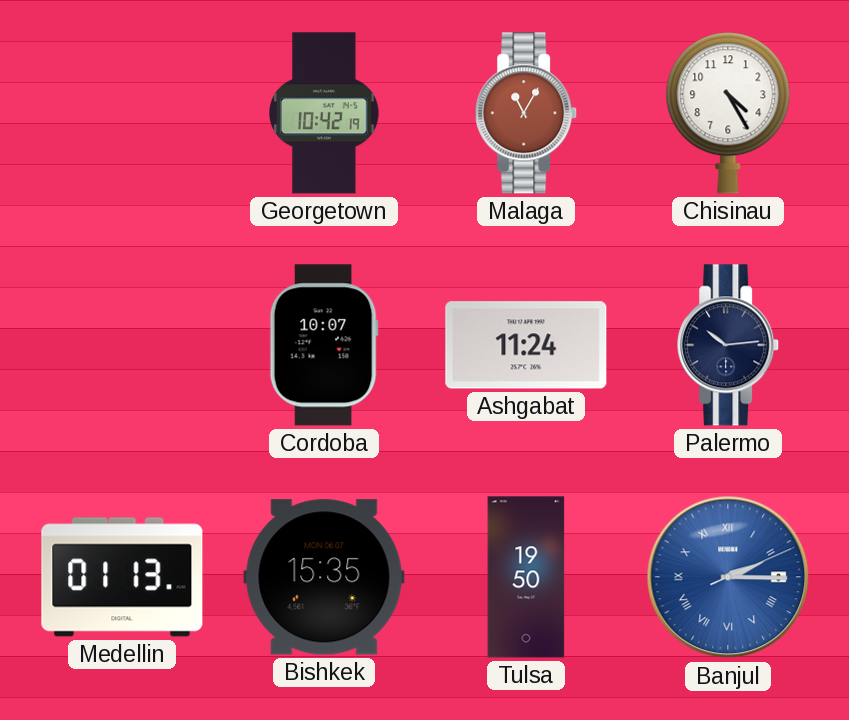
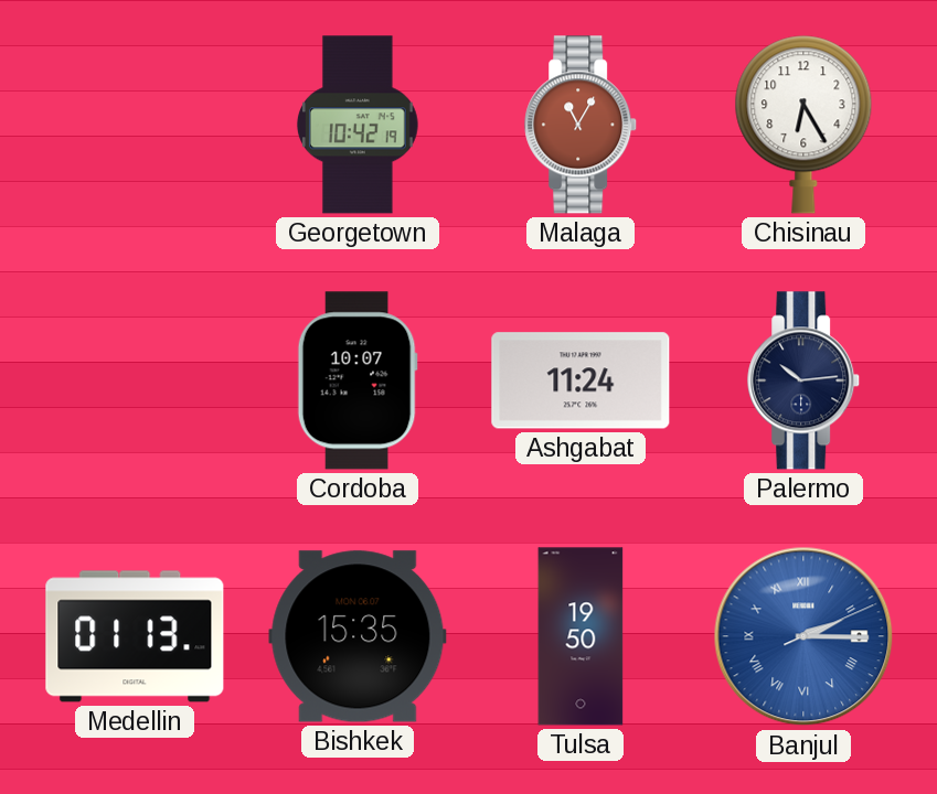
Chisinau: 4:25 -> 6:25 (803, 125)
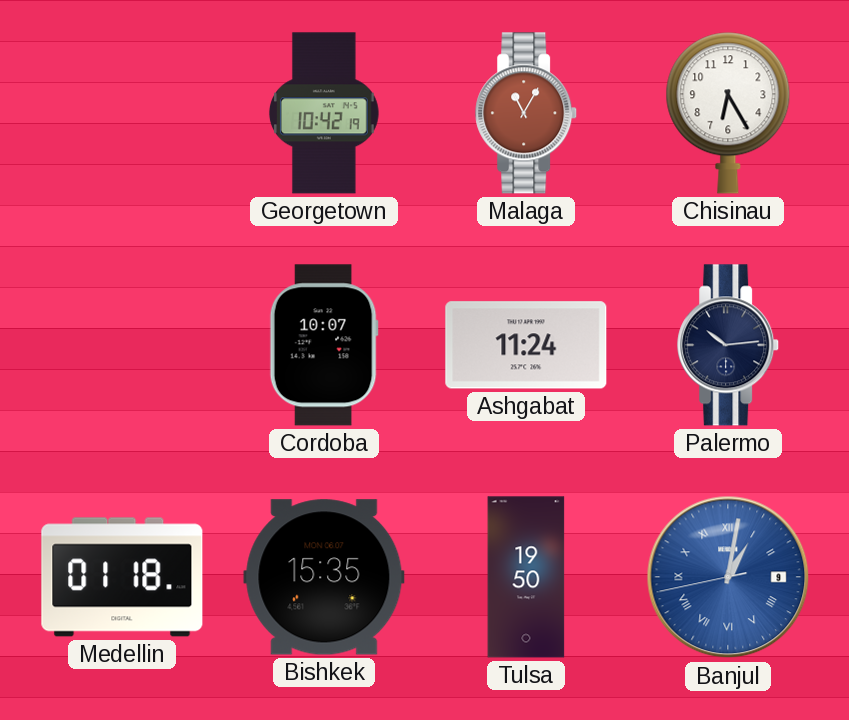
Medellin: 01:13 -> 01:18 (122, 577)
Banjul: 2:15 -> 1:01 (728, 577)
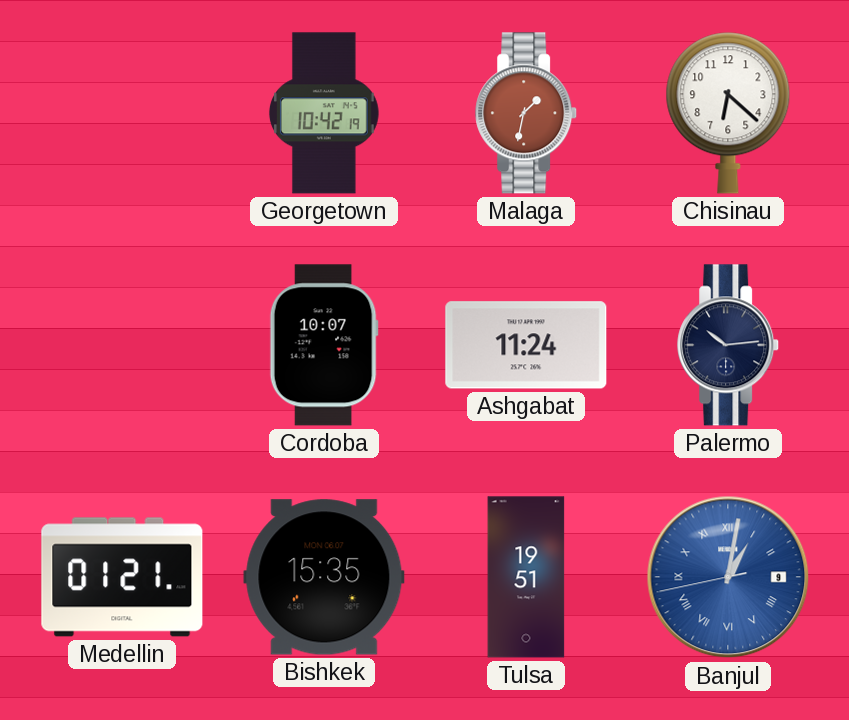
Malaga: 11:05 -> 1:32 (527, 113)
Chisinau: 6:25 -> 6:22 (728, 113)
Medellin: 01:18 -> 01:21 (122, 577)
Tulsa: 19:50 -> 19:51 (526, 577)
